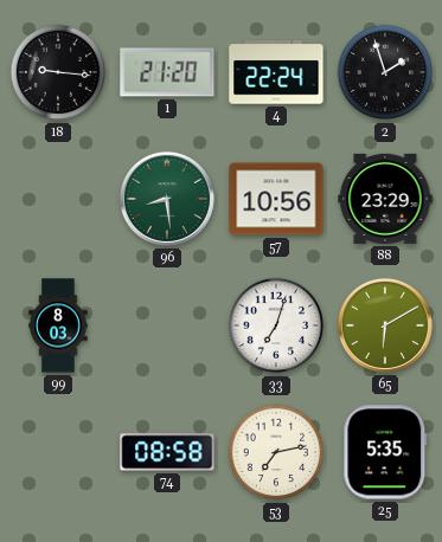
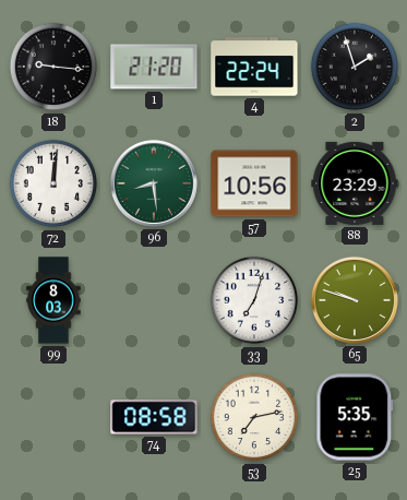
72: none -> 12:01 (53, 183)
65: 6:10 -> 9:48 (355, 300)
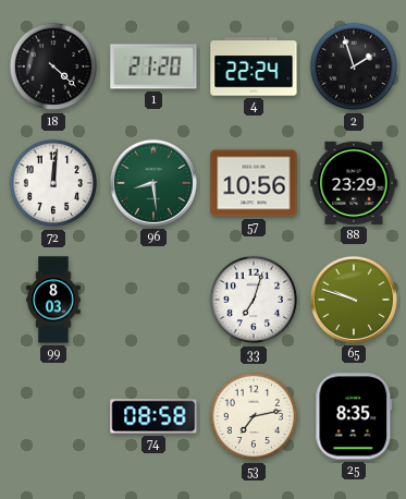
18: 9:16 -> 4:22 (53, 66)
25: 5:35 -> 8:35 (354, 416)
